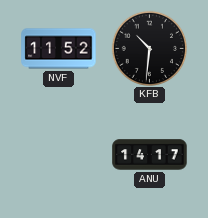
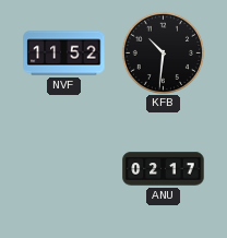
ANU: 14:17 -> 02:17 (164, 169)
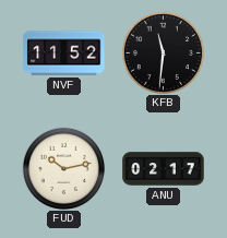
KFB: 10:31 -> 11:31 (163, 52)
FUD: none -> 10:13 (63, 168)
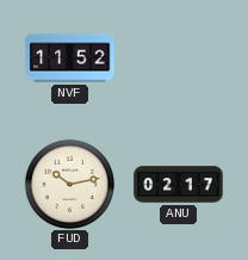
KFB: 11:31 -> none (163, 52)
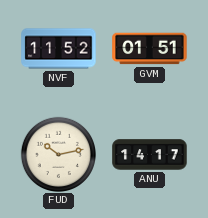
GVM: none -> 01:51 (150, 49)
ANU: 02:17 -> 14:17 (150, 155)
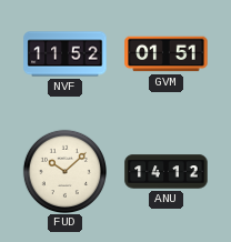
FUD: 10:13 -> 10:08 (64, 171)
ANU: 14:17 -> 14:12 (167, 172)
